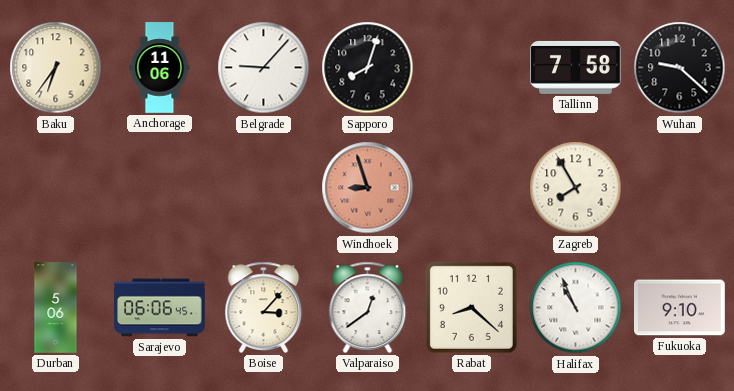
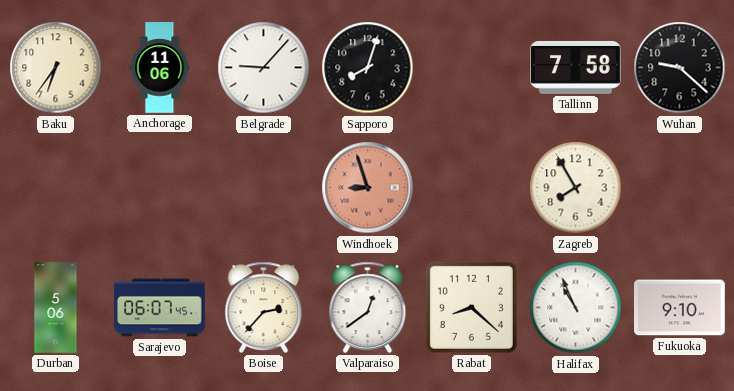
Sarajevo: 06:06 -> 06:07 (160, 308)
Boise: 3:07 -> 2:37 (264, 307)
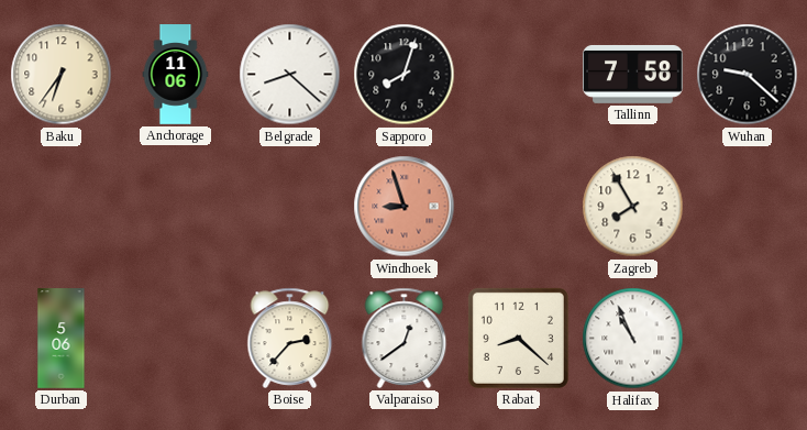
Belgrade: 9:07 -> 8:22 (290, 75)
Sarajevo: 06:07 -> none (160, 308)
Fukuoka: 9:10 -> none (680, 308)
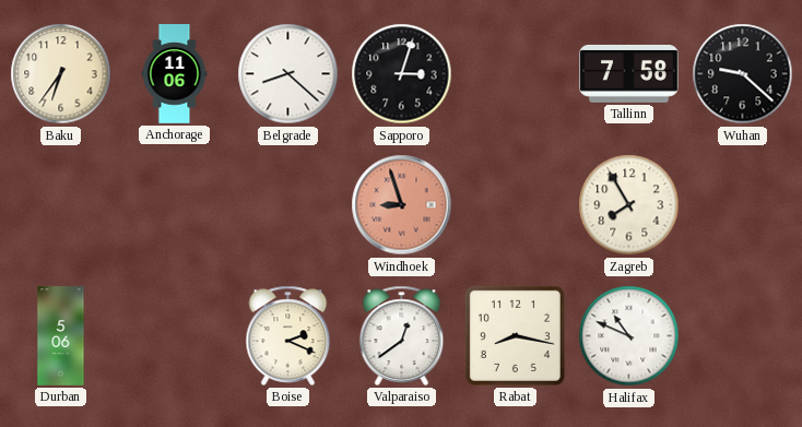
Sapporo: 8:03 -> 3:03 (402, 74)
Boise: 2:37 -> 2:19 (288, 335)
Rabat: 8:22 -> 8:17 (515, 335)
Halifax: 10:56 -> 10:49 (629, 336)
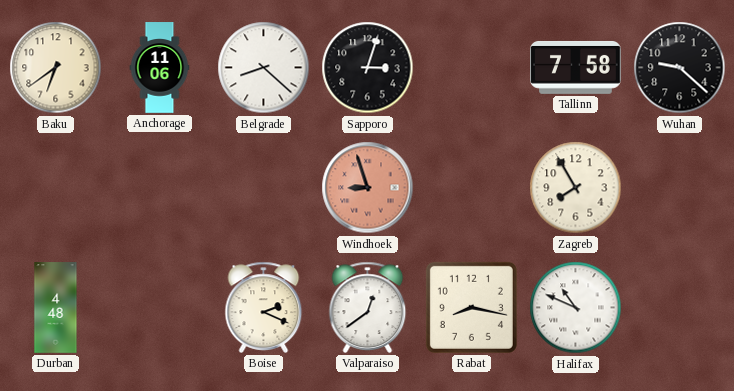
Baku: 6:36 -> 6:39 (56, 68)
Durban: 5:06 -> 4:48 (56, 308)
